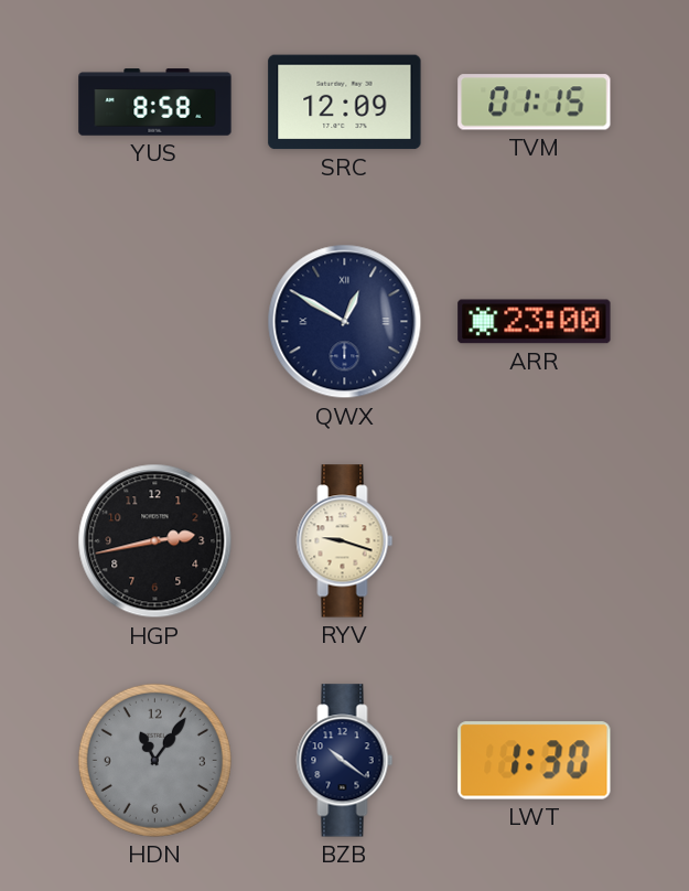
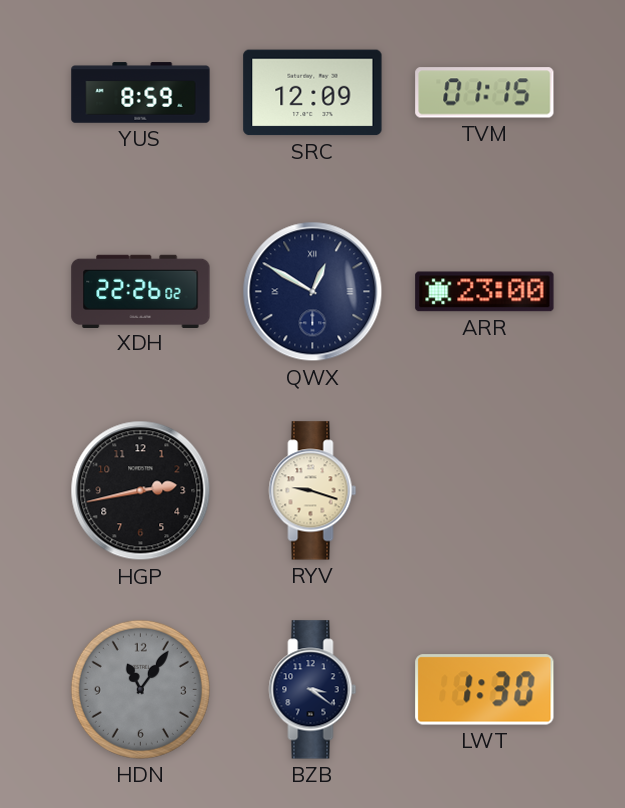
YUS: 8:58 -> 8:59 (141, 93)
XDH: none -> 22:26 (141, 291)
BZB: 10:21 -> 3:21 (313, 690)
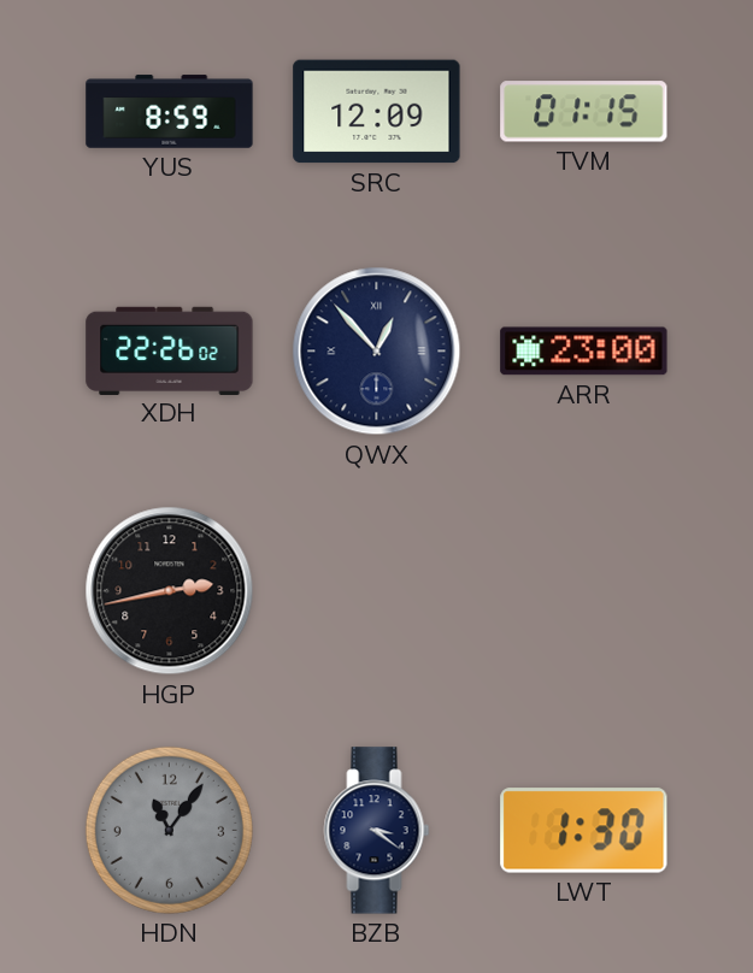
QWX: 12:50 -> 12:53 (377, 352)
RYV: 9:18 -> none (313, 491)
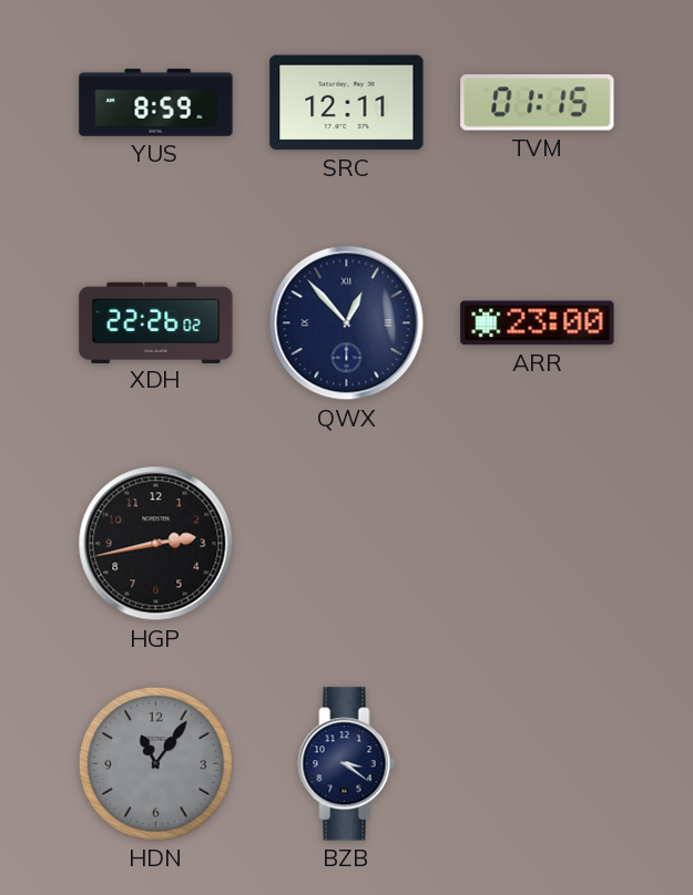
SRC: 12:09 -> 12:11 (347, 103)
LWT: 1:30 -> none (584, 831)
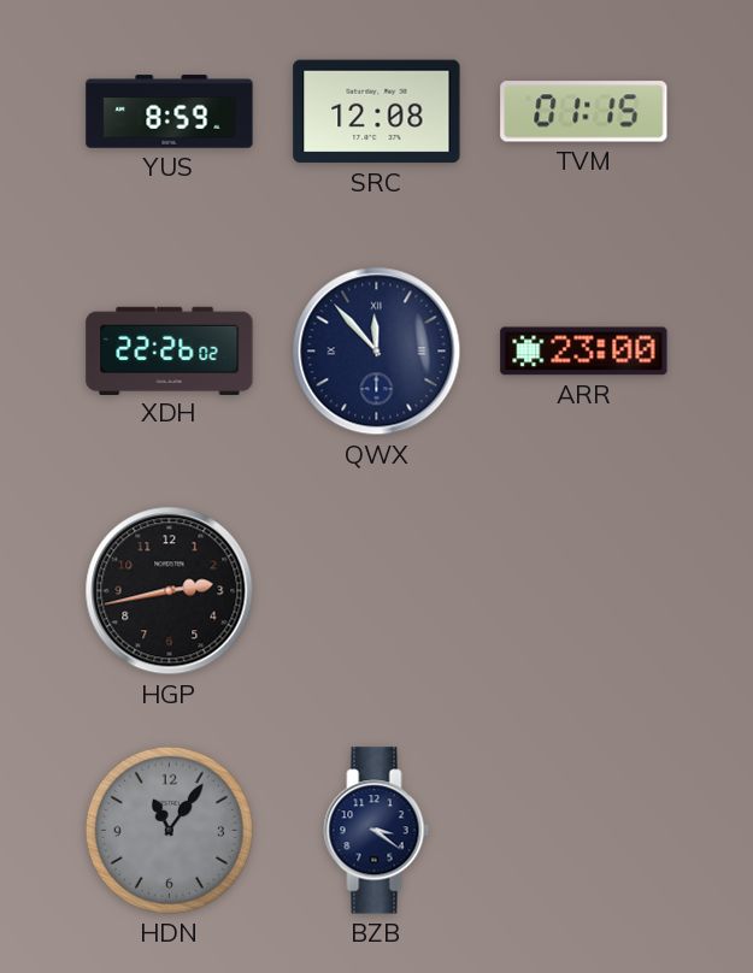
SRC: 12:11 -> 12:08 (377, 112)
QWX: 12:53 -> 11:53 (377, 352)
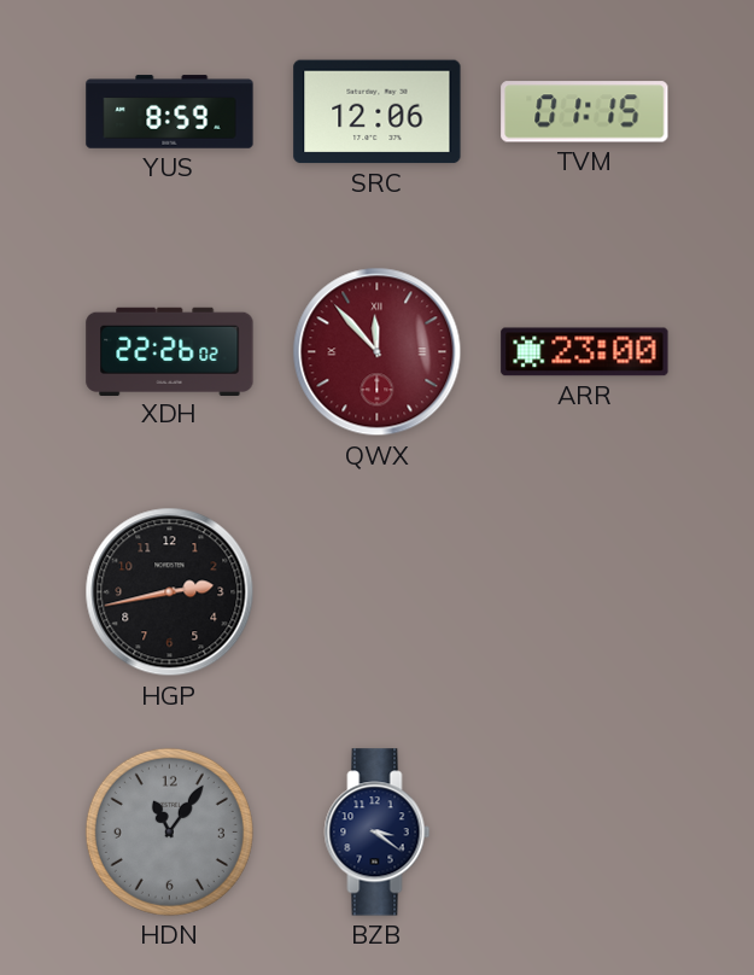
SRC: 12:08 -> 12:06 (378, 112)
QWX dial: navy -> burgundy (378, 352)
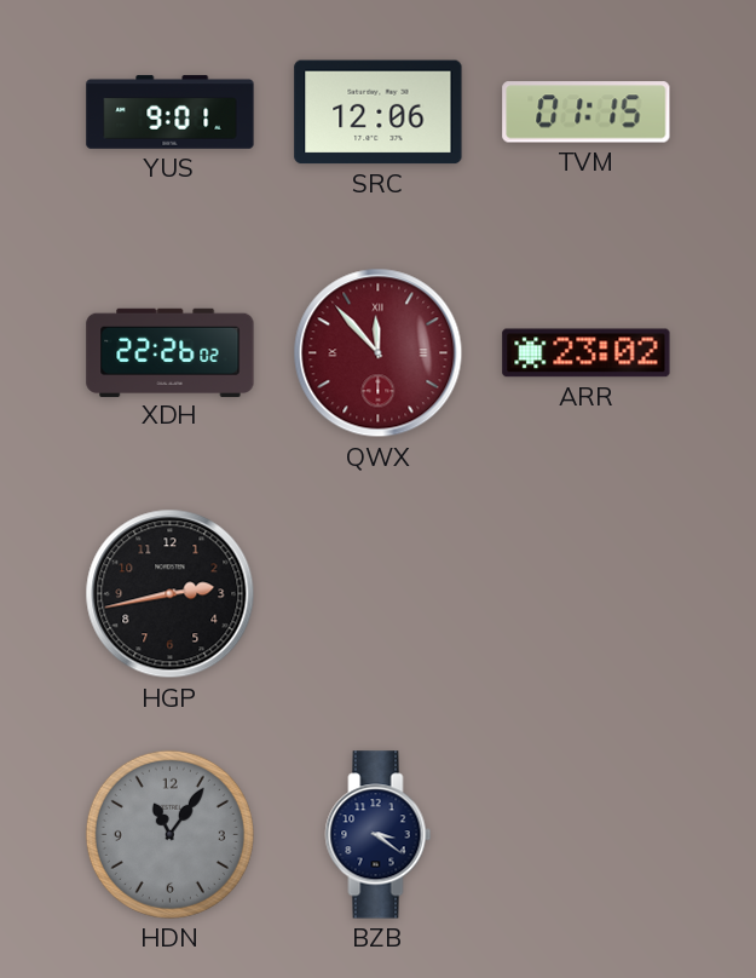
YUS: 8:59 -> 9:01 (171, 113)
ARR: 23:00 -> 23:02 (587, 353)
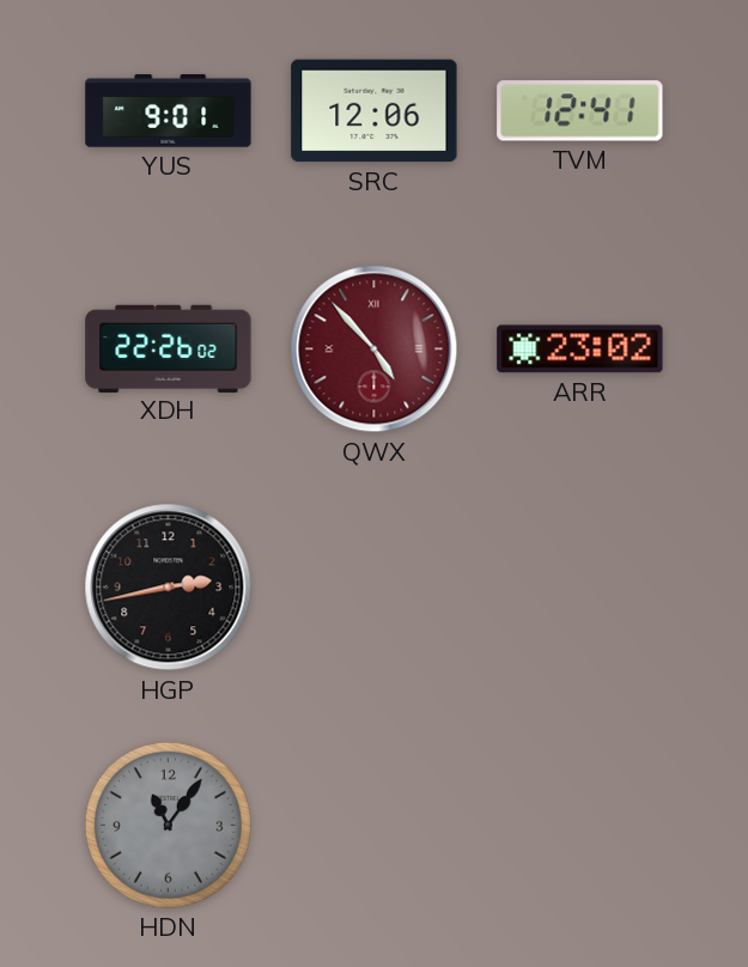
TVM: 01:15 -> 12:41 (580, 111)
QWX: 11:53 -> 4:53 (375, 349)
BZB: 3:21 -> none (379, 835)
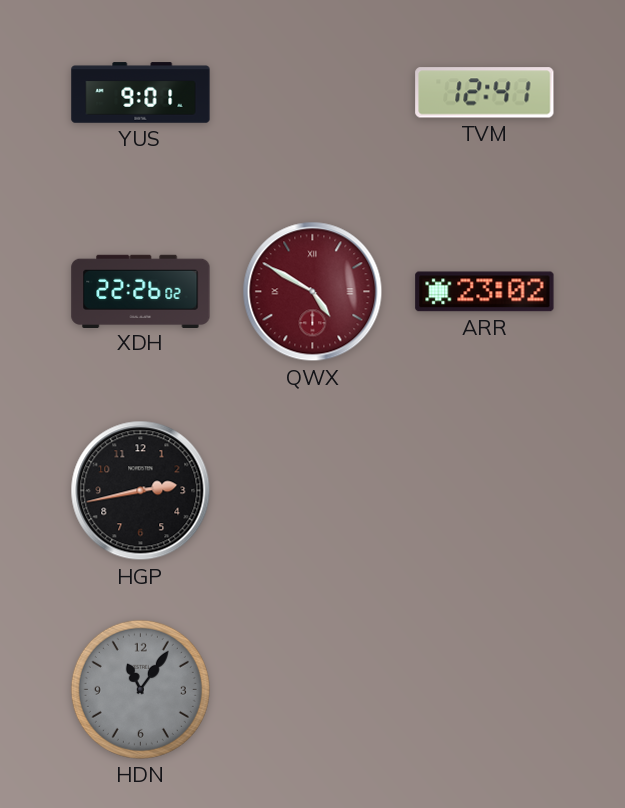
SRC: 12:06 -> none (375, 111)
QWX: 4:53 -> 4:50 (313, 292)
